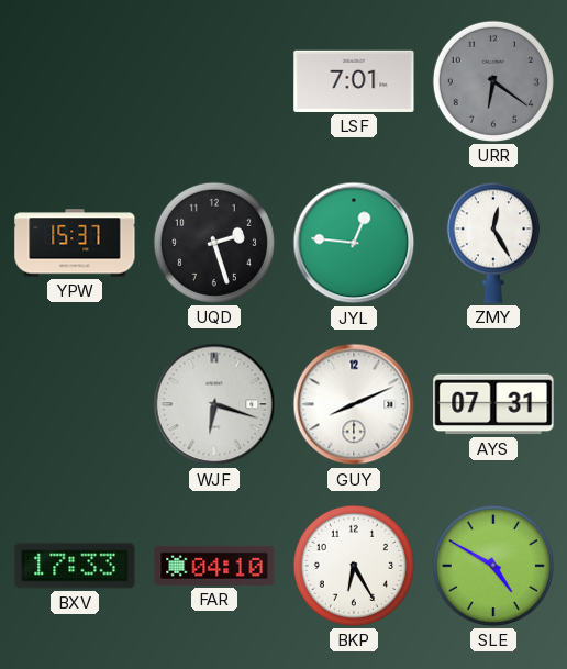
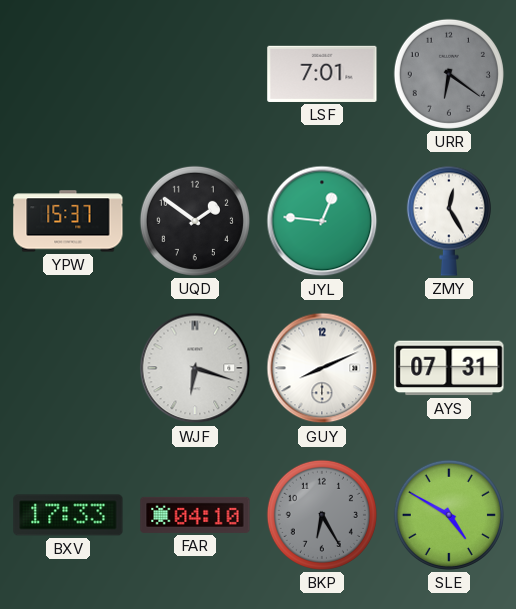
UQD: 2:27 -> 1:51 (195, 221)
BKP dial: white -> grey (322, 515)
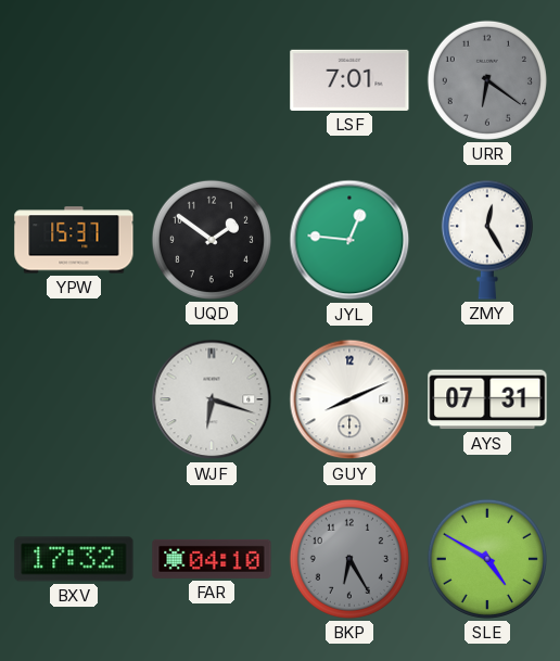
BXV: 17:33 -> 17:32 (74, 559)
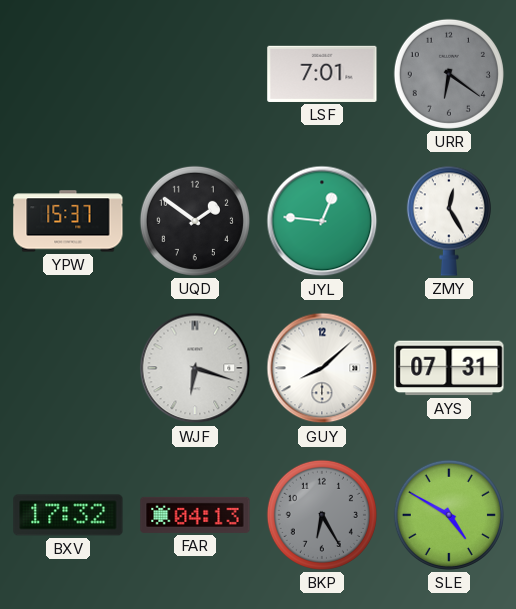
GUY: 8:11 -> 8:08 (322, 368)
FAR: 04:10 -> 04:13 (195, 515)
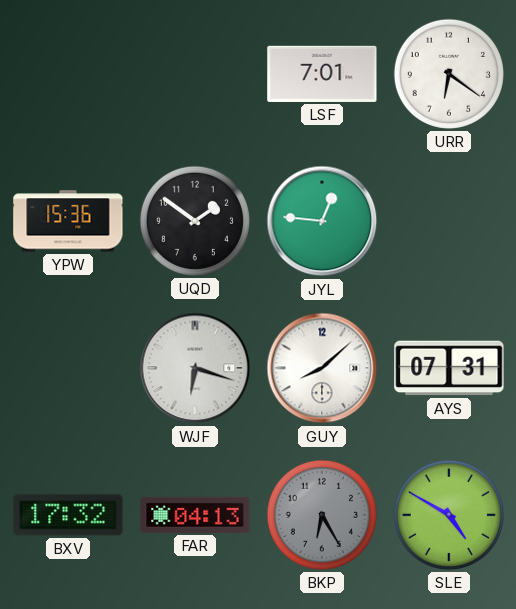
URR dial: grey -> white (449, 74)
YPW: 15:37 -> 15:36 (68, 221)
ZMY: 12:25 -> none (449, 221)
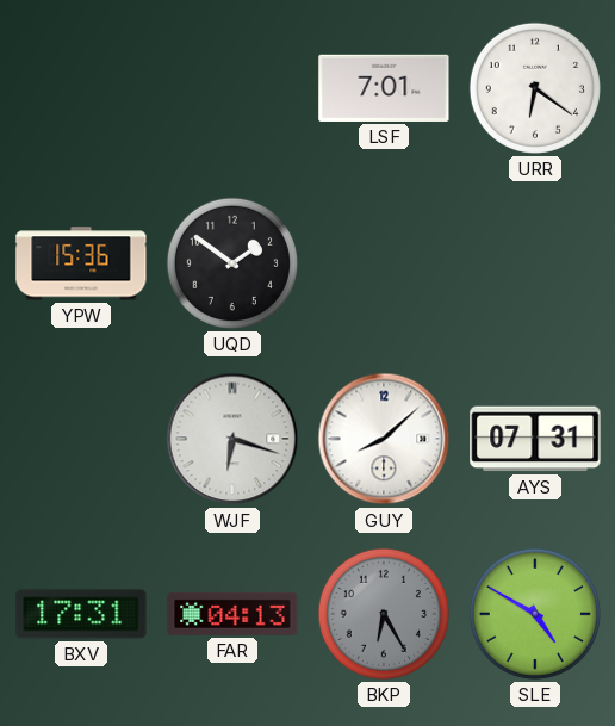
JYL: 12:46 -> none (322, 221)
BXV: 17:32 -> 17:31 (81, 614)
